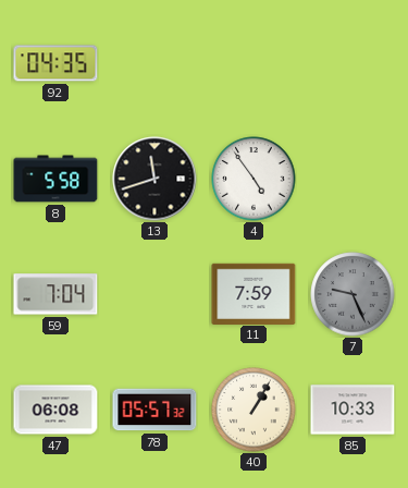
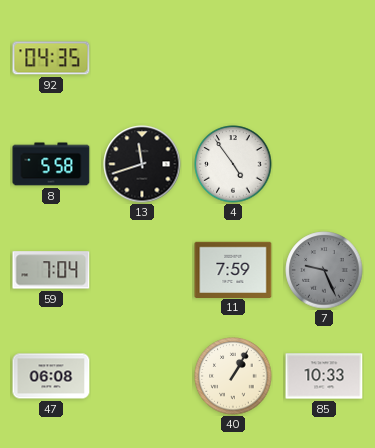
78: 05:57 -> none (154, 410)
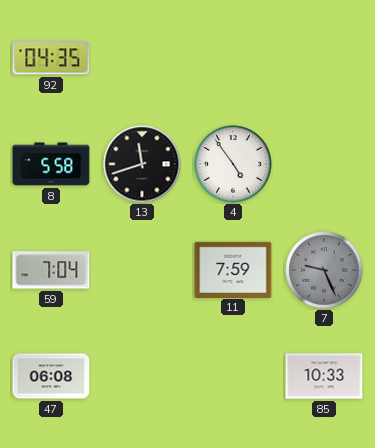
40: 1:05 -> none (233, 376)
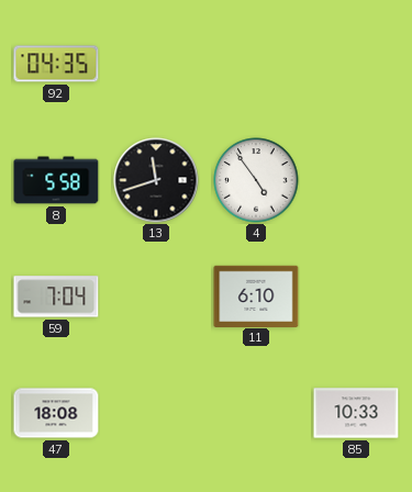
11: 7:59 -> 6:10 (256, 295)
7: 9:26 -> none (324, 270)
47: 06:08 -> 18:08 (56, 413)
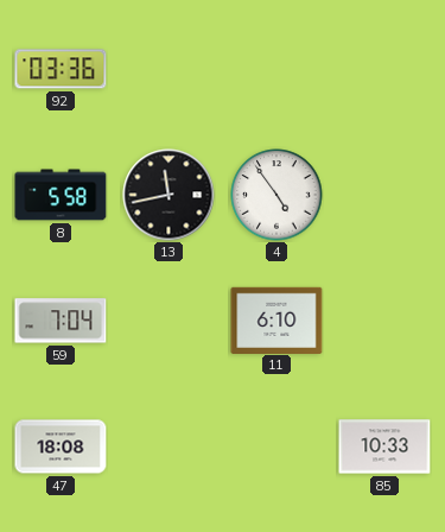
92: 04:35 -> 03:36 (61, 69)
13: 11:42 -> 11:43 (169, 195)
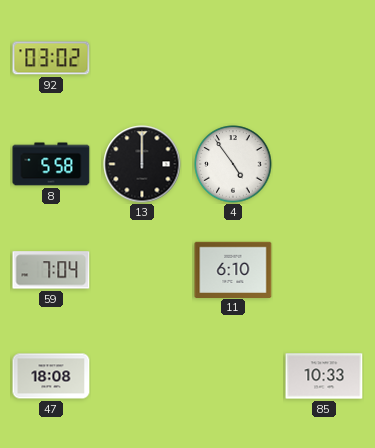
92: 03:36 -> 03:02 (51, 58)
13: 11:43 -> 12:00 (142, 164)
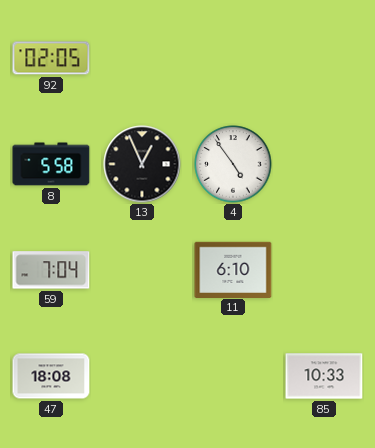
92: 03:02 -> 02:05 (51, 58)
13: 12:00 -> 12:56 (142, 164)
